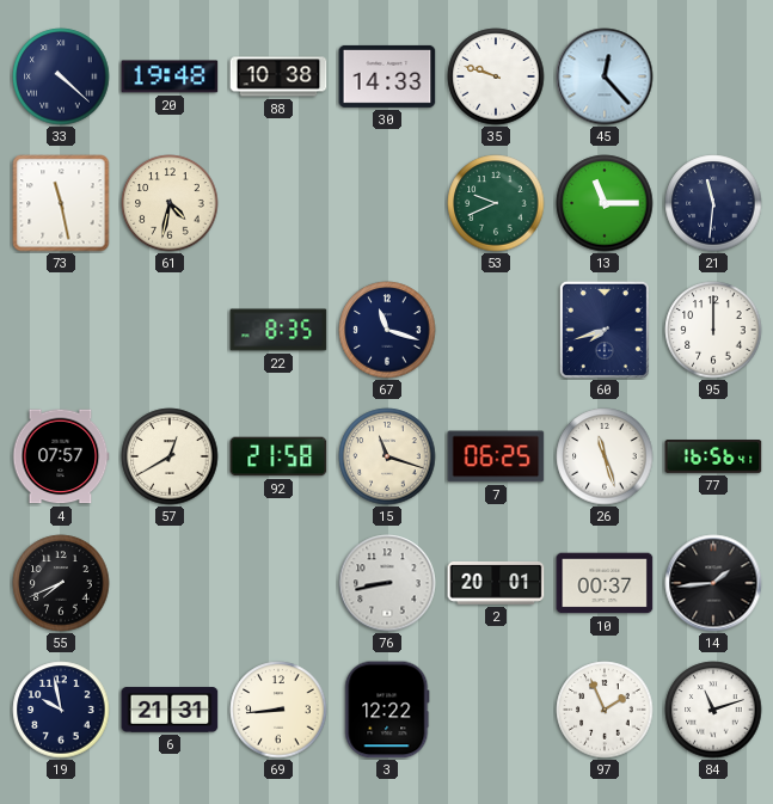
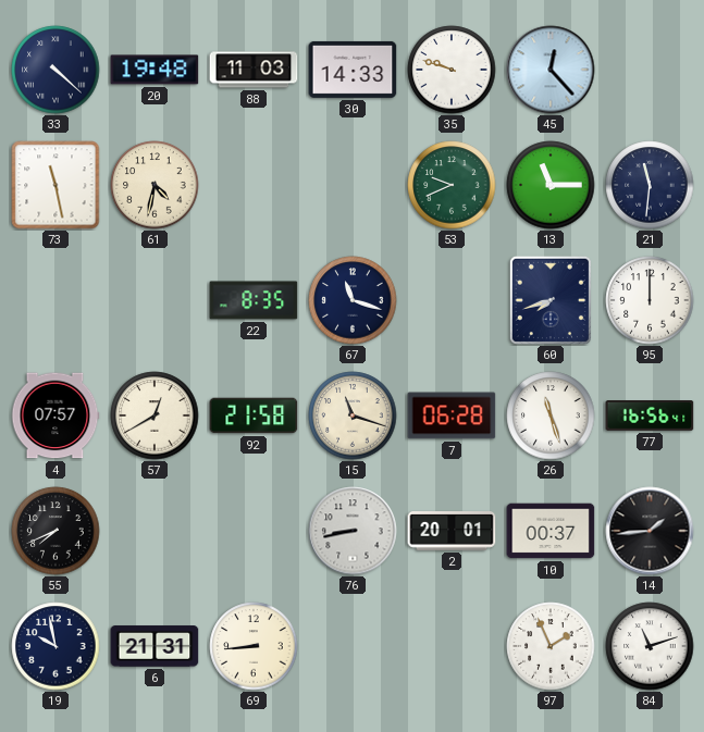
88: 10:38 -> 11:03 (254, 70)
7: 06:25 -> 06:28 (452, 415)
3: 12:22 -> none (387, 710)
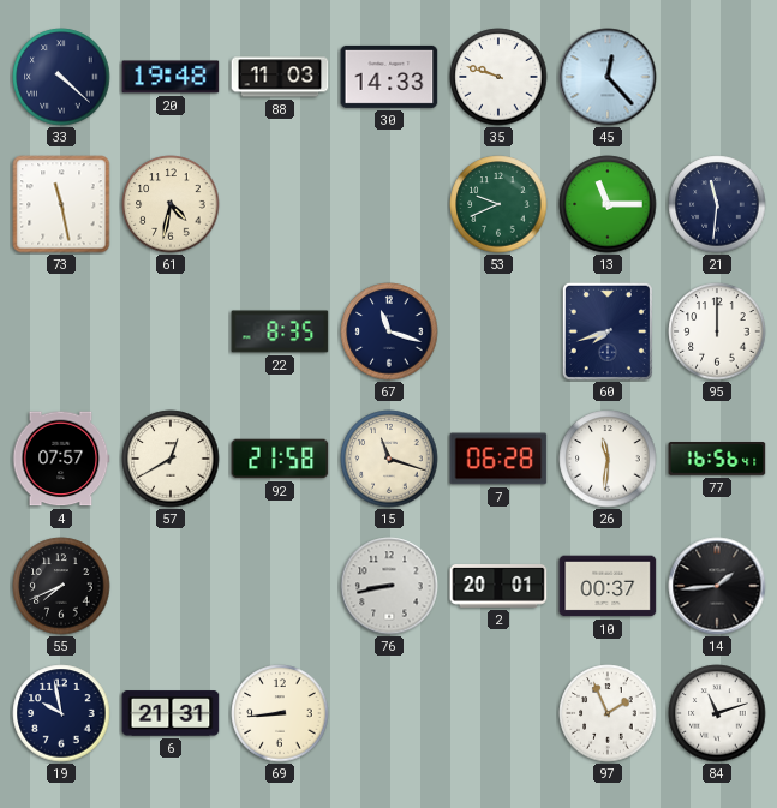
26: 11:27 -> 11:31 (608, 459)
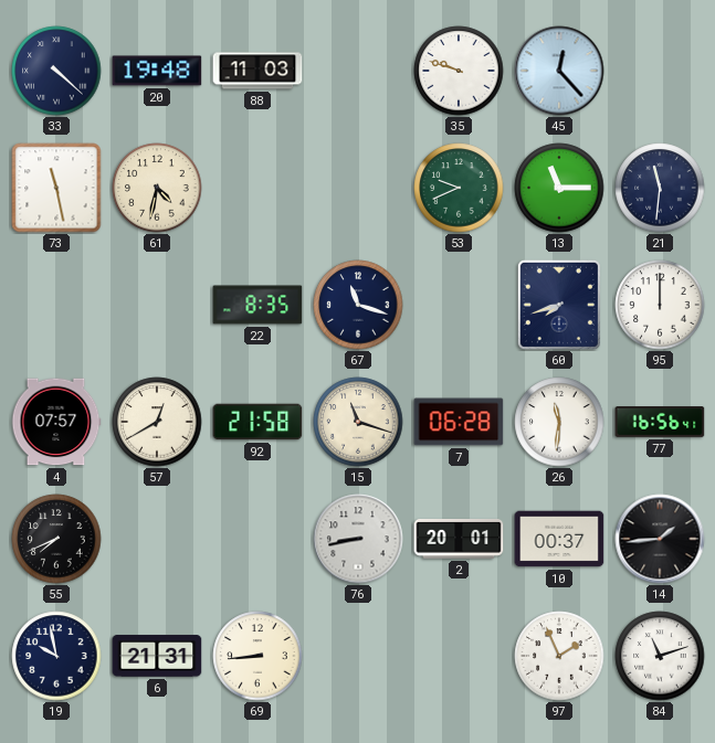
30: 14:33 -> none (389, 77)
